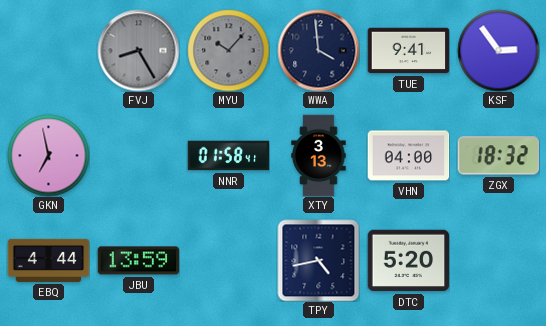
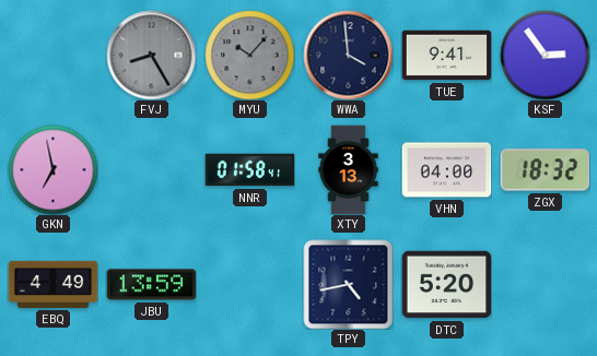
EBQ: 4:44 -> 4:49 (52, 284)
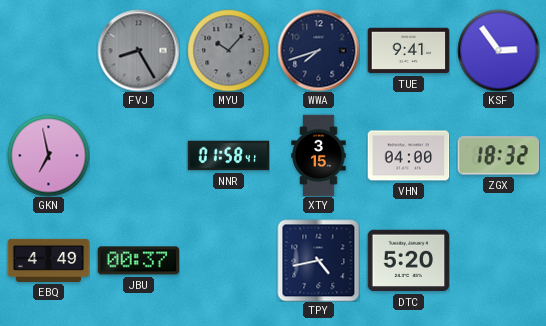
WWA: 3:59 -> 7:42 (318, 50)
XTY: 3:13 -> 3:15 (319, 155)
JBU: 13:59 -> 00:37 (138, 261)
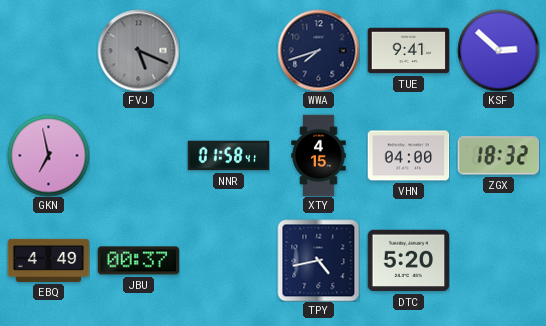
FVJ: 8:25 -> 5:19 (138, 50)
MYU: 10:07 -> none (228, 50)
KSF: 2:54 -> 2:52 (498, 50)
XTY: 3:15 -> 4:15 (319, 155)
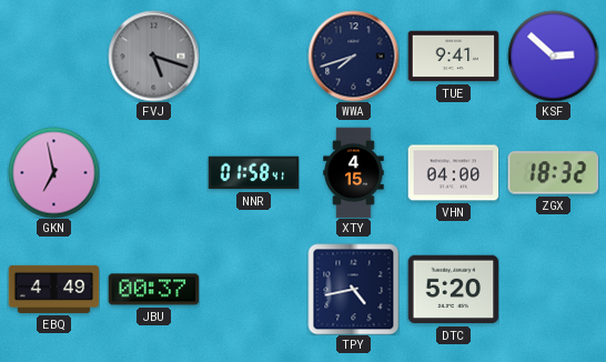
FVJ: 5:19 -> 5:18 (153, 56)
